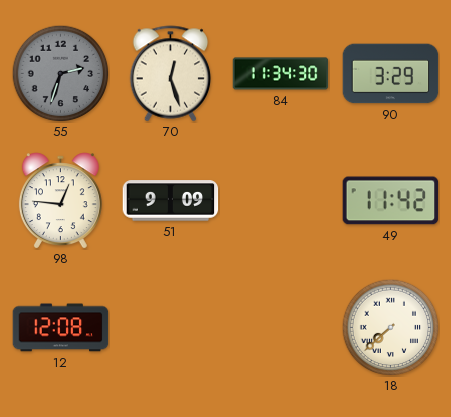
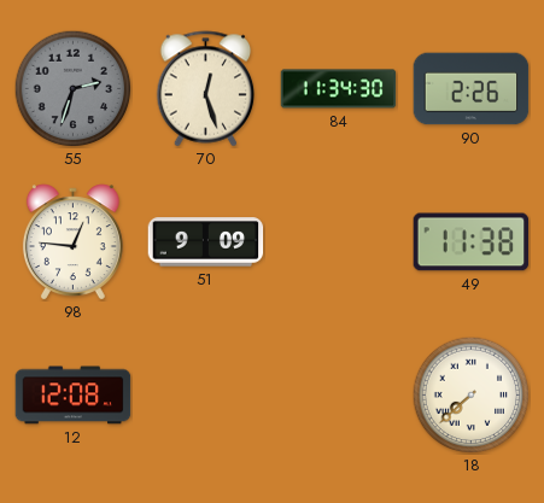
90: 3:29 -> 2:26 (472, 89)
49: 11:42 -> 11:38 (472, 242)
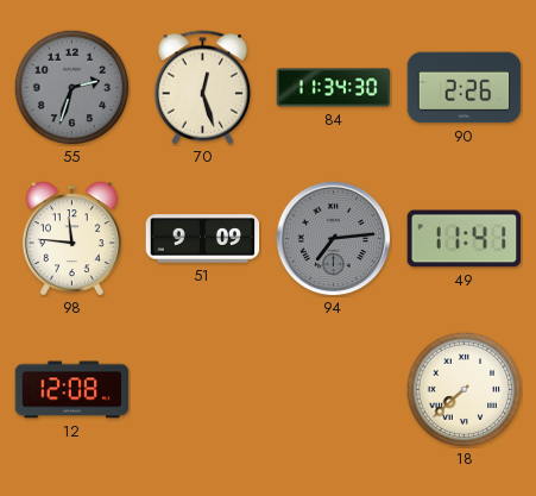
98: 12:46 -> 11:46 (71, 239)
94: none -> 7:14 (334, 239)
49: 11:38 -> 11:41 (465, 239)
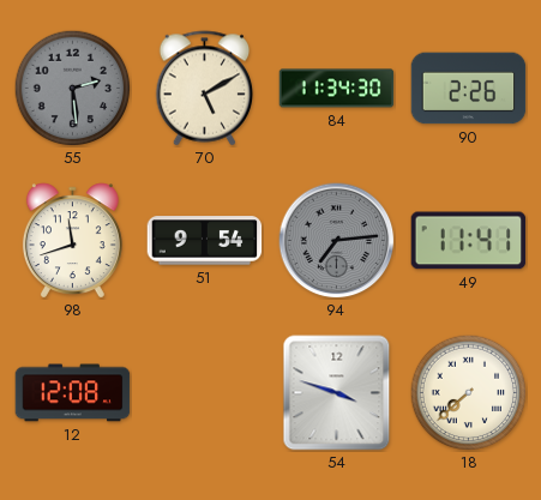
55: 2:33 -> 2:29 (72, 88)
70: 12:27 -> 5:10 (205, 89)
98: 11:46 -> 11:42 (72, 241)
51: 9:09 -> 9:54 (205, 241)
54: none -> 3:48 (337, 393)
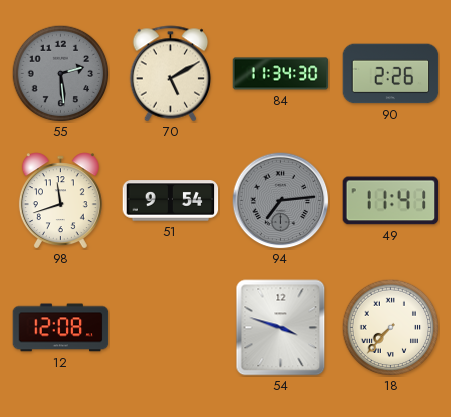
18: 7:38 -> 7:37 (390, 327)
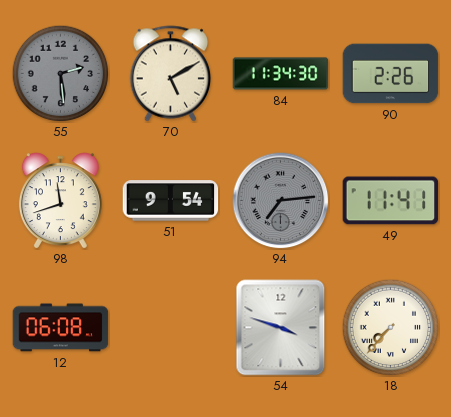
12: 12:08 -> 06:08 (61, 328)
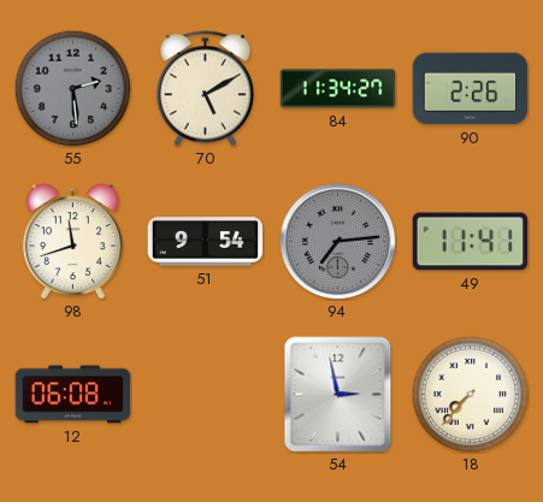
84: 11:34:30 -> 11:34:27 (338, 89)
54: 3:48 -> 2:58 (338, 395)
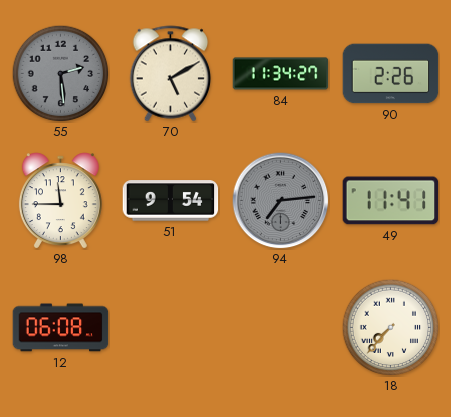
98: 11:42 -> 11:45 (60, 201)
54: 2:58 -> none (338, 395)
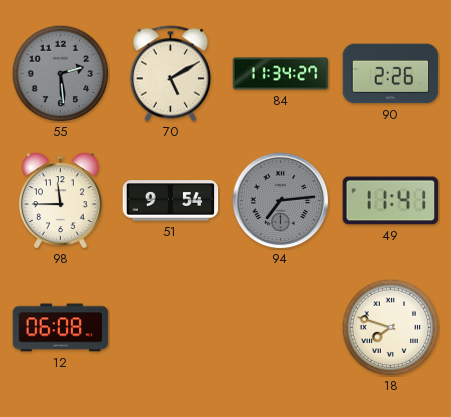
18: 7:37 -> 7:48 (390, 327)
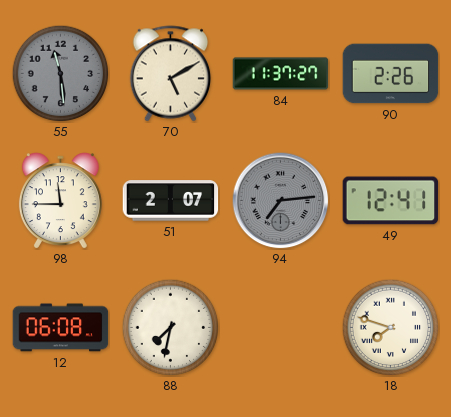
55: 2:29 -> 11:29 (60, 73)
84: 11:34 -> 11:37 (281, 74)
51: 9:54 -> 2:07 (171, 201)
49: 11:41 -> 12:41 (391, 201)
88: none -> 7:32 (170, 327)
